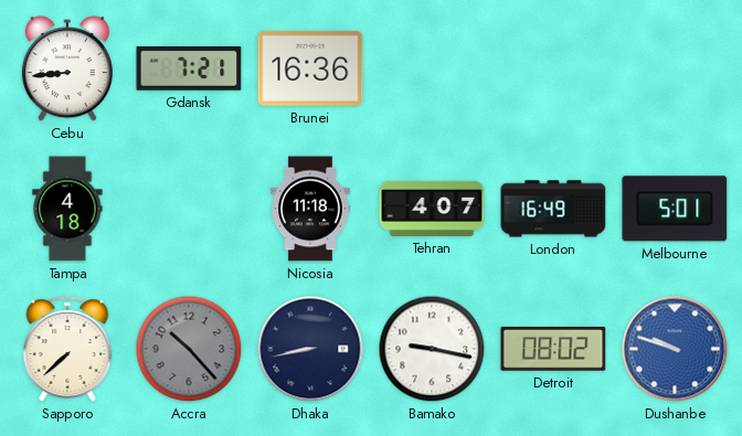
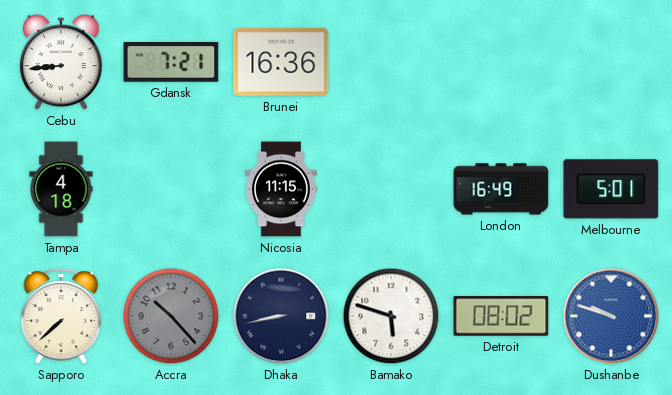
Nicosia: 11:18 -> 11:15 (281, 189)
Tehran: 4:07 -> none (432, 209)
Bamako: 9:17 -> 5:48 (391, 316)
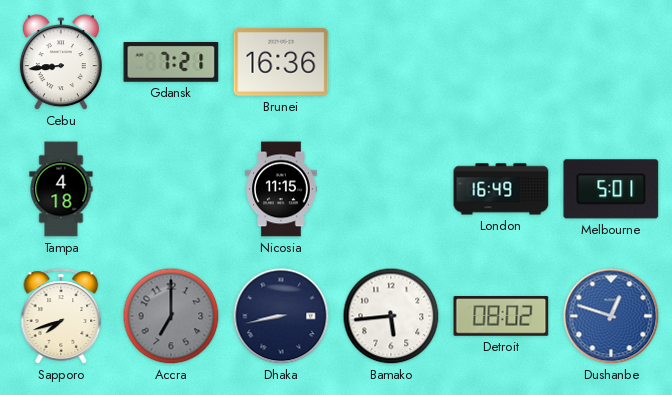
Sapporo: 7:38 -> 7:42 (61, 316)
Accra: 10:23 -> 7:00 (171, 316)
Bamako: 5:48 -> 5:44 (391, 316)
Dushanbe: 9:48 -> 12:48 (611, 316)
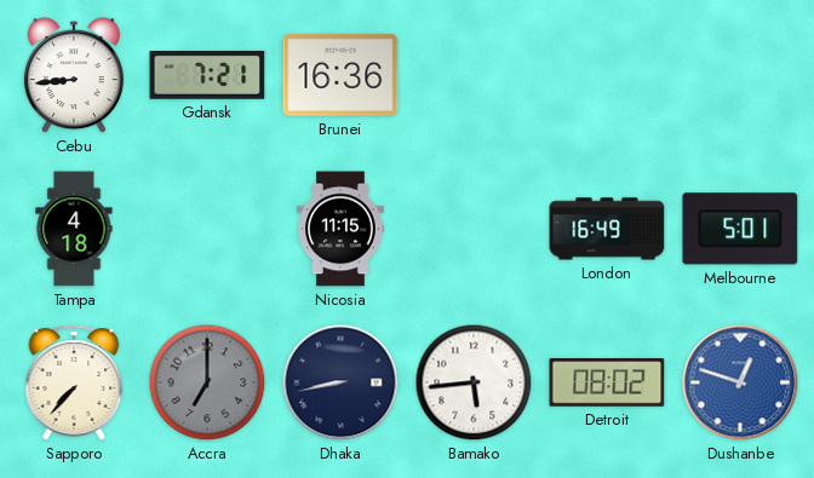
Sapporo: 7:42 -> 7:37 (74, 382)
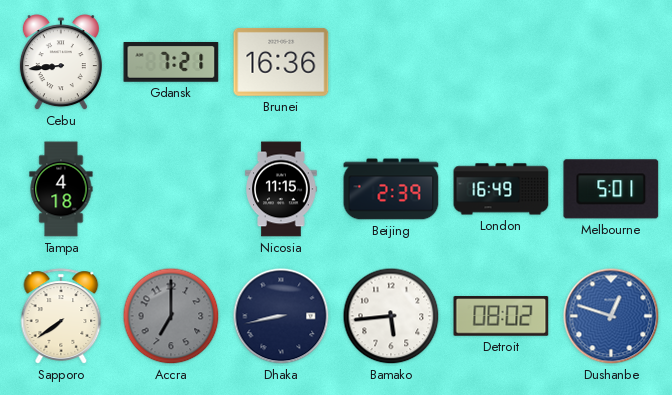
Beijing: none -> 2:39 (391, 189)
Sapporo: 7:37 -> 7:39 (61, 316)
